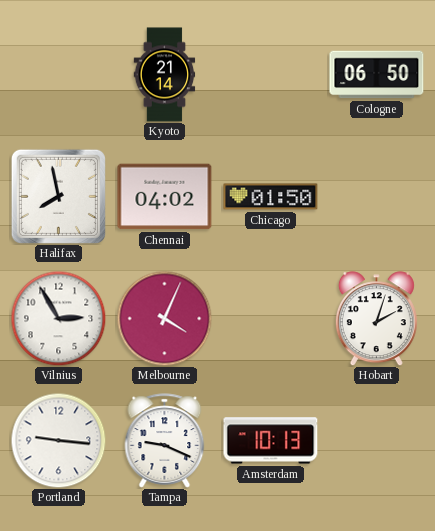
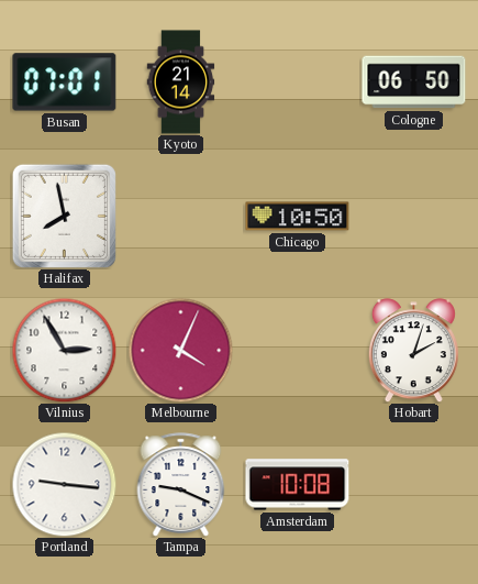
Busan: none -> 07:01 (65, 82)
Chennai: 04:02 -> none (165, 197)
Chicago: 01:50 -> 10:50 (298, 217)
Amsterdam: 10:13 -> 10:08 (298, 485)
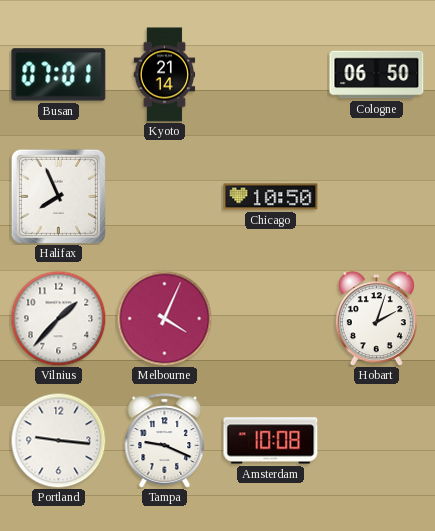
Halifax: 7:58 -> 7:56 (58, 196)
Vilnius: 2:55 -> 1:37 (58, 318)
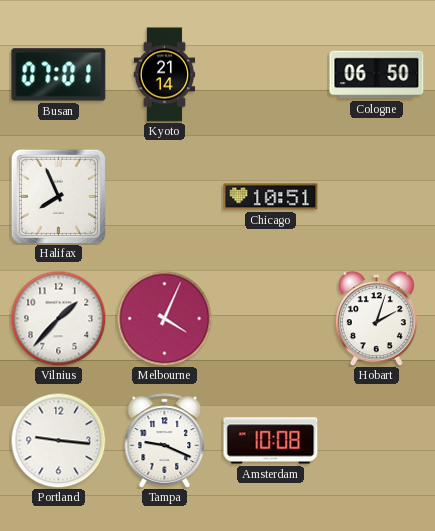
Chicago: 10:50 -> 10:51 (271, 197)
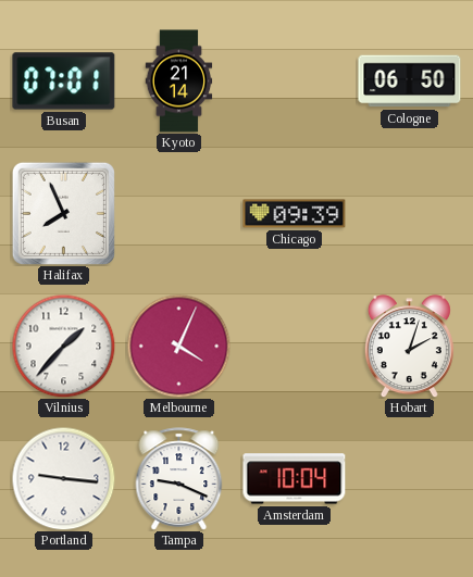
Chicago: 10:51 -> 09:39 (295, 214)
Amsterdam: 10:08 -> 10:04 (295, 479)
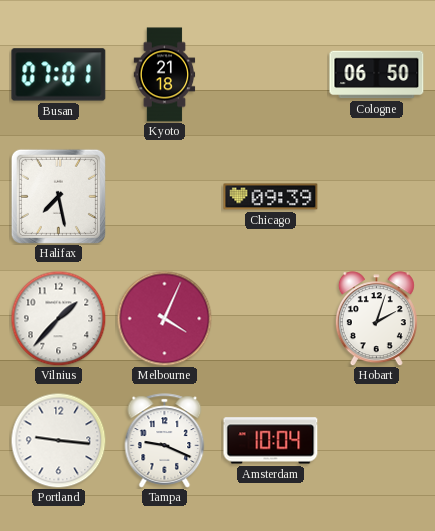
Kyoto: 21:14 -> 21:18 (165, 75)
Halifax: 7:56 -> 7:28 (58, 196)
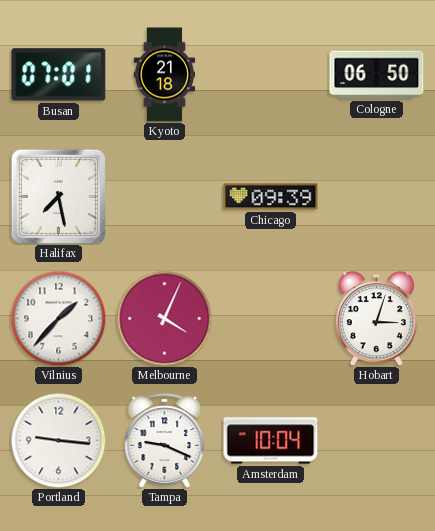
Hobart: 2:03 -> 3:03 (376, 319)
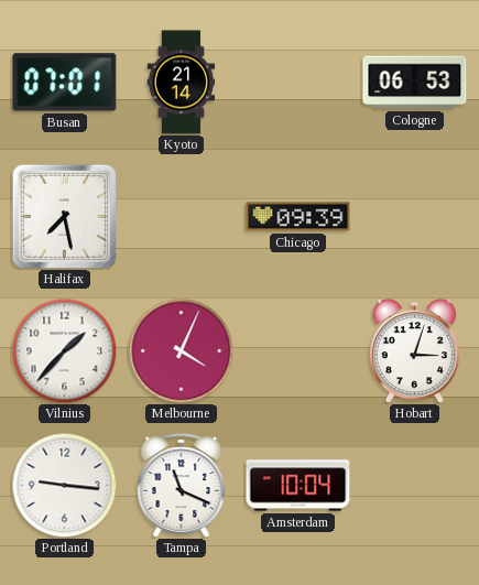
Kyoto: 21:18 -> 21:14 (182, 83)
Cologne: 06:50 -> 06:53 (415, 83)
Tampa: 9:19 -> 11:19 (182, 486)
